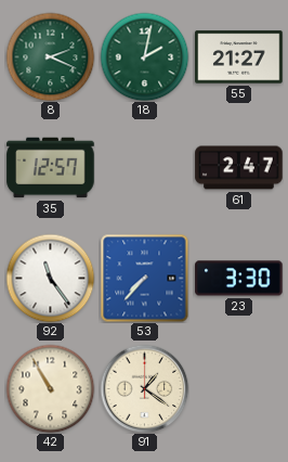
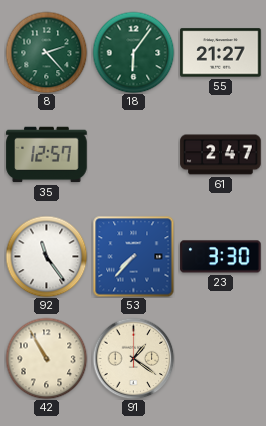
8: 2:19 -> 2:23 (46, 52)
18: 2:02 -> 6:06 (133, 52)
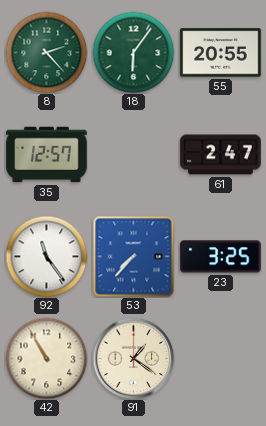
55: 21:27 -> 20:55 (221, 53)
23: 3:30 -> 3:25 (221, 257)
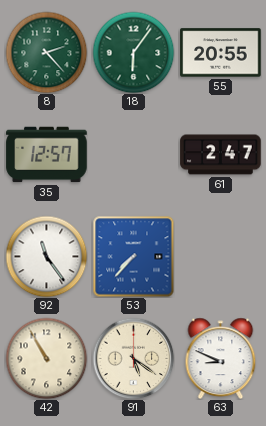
23: 3:25 -> none (221, 257)
91: 1:21 -> 5:21 (133, 358)
63: none -> 8:49 (221, 358)
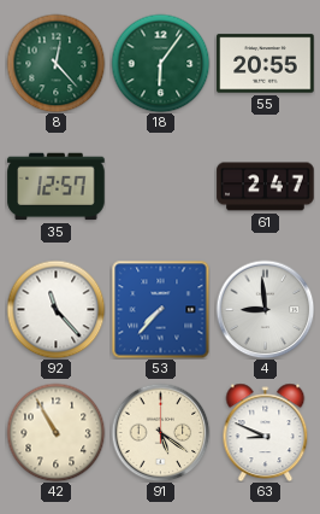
8: 2:23 -> 12:23 (55, 63)
92: 11:24 -> 11:23 (55, 309)
4: none -> 8:59 (265, 309)
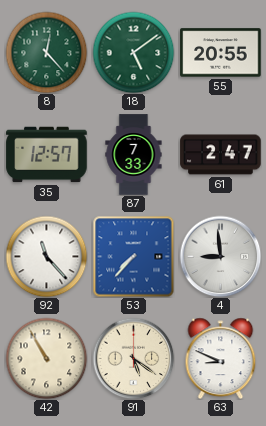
18: 6:06 -> 5:09 (133, 52)
87: none -> 7:33 (134, 155)
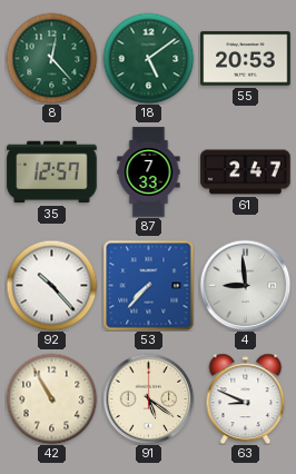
55: 20:55 -> 20:53 (246, 59)
92: 11:23 -> 10:23 (51, 285)
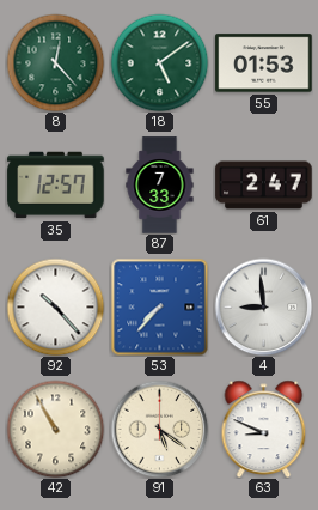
55: 20:53 -> 01:53 (264, 63)
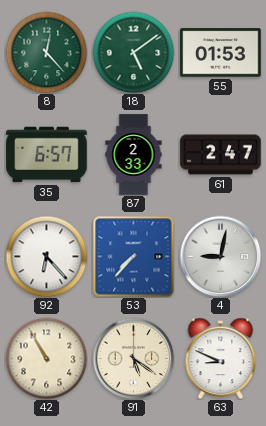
35: 12:57 -> 6:57 (47, 155)
87: 7:33 -> 2:33 (134, 155)
92: 10:23 -> 6:23 (46, 256)
4: 8:59 -> 9:02 (220, 256)
